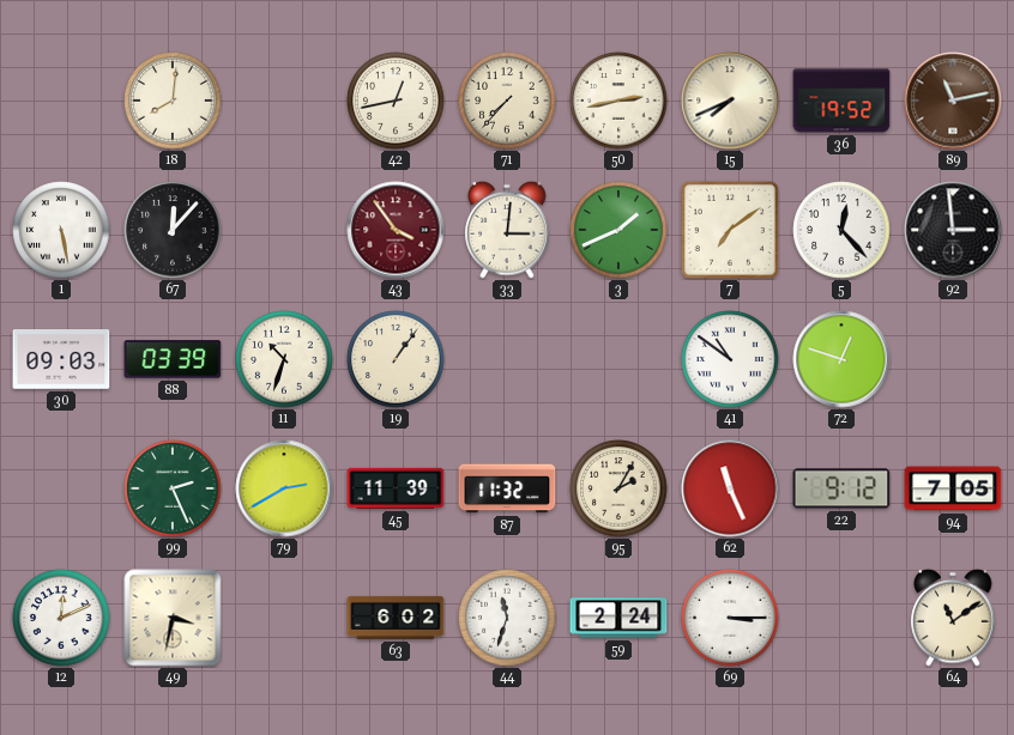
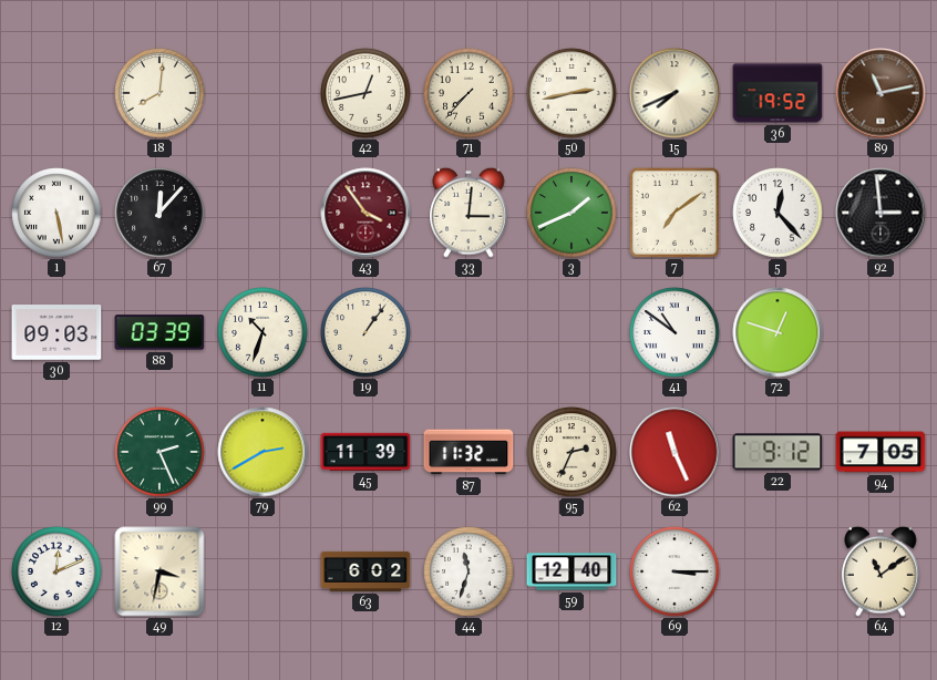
95: 2:05 -> 2:34 (572, 452)
59: 2:24 -> 12:40 (572, 571)
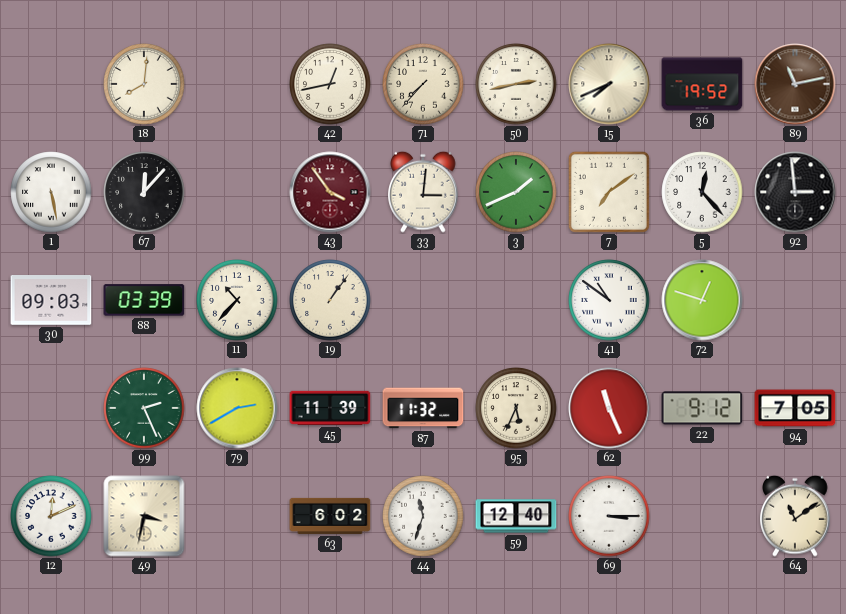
11: 10:33 -> 10:37 (237, 300)
95: 2:34 -> 5:34 (516, 408)
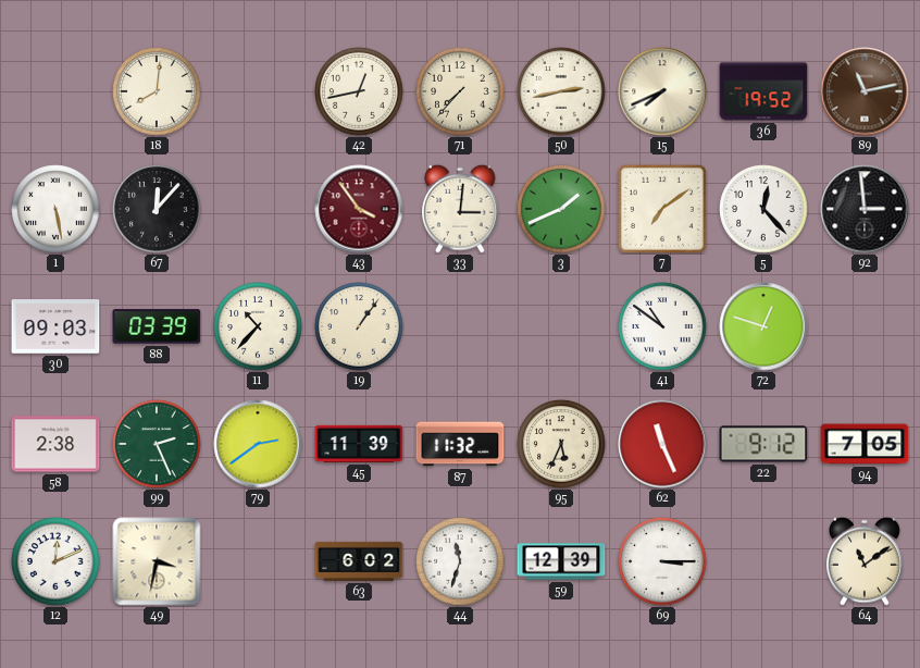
58: none -> 2:38 (55, 444)
79: 2:40 -> 2:39 (258, 444)
59: 12:40 -> 12:39 (561, 561)
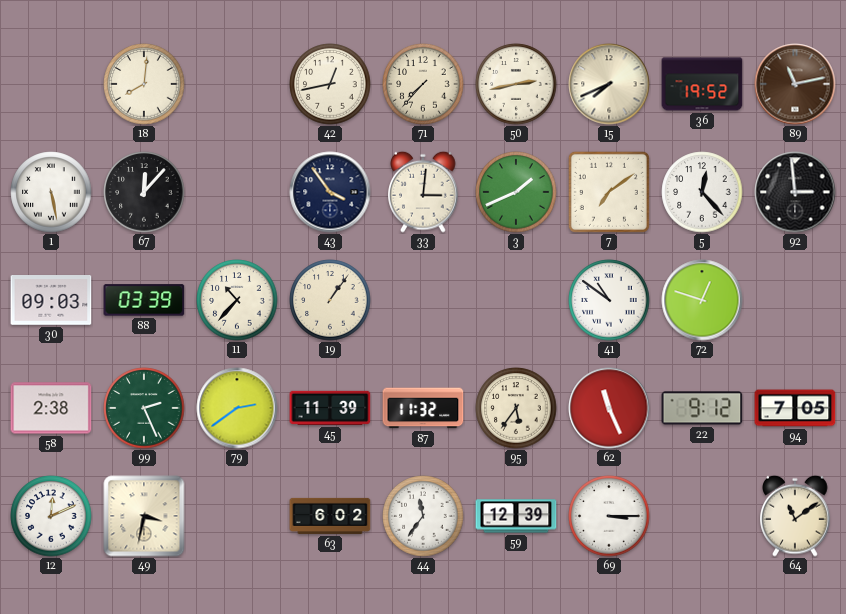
43 dial: burgundy -> navy (330, 192)
95: 5:34 -> 5:36 (516, 408)
44: 11:33 -> 11:36 (423, 516)
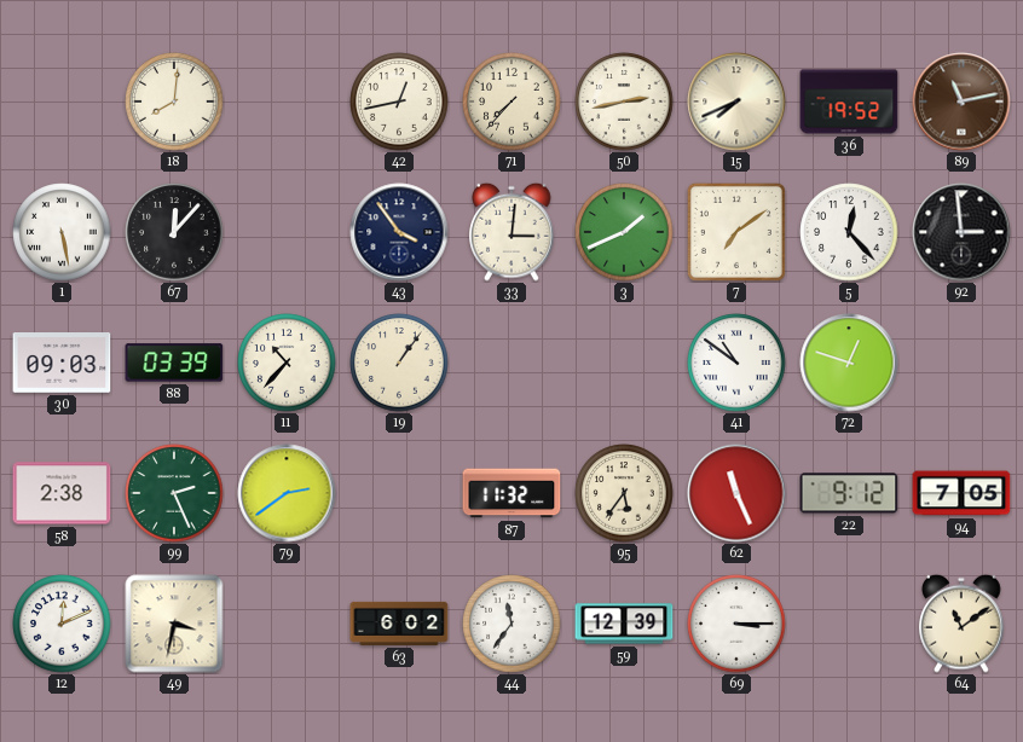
45: 11:39 -> none (330, 408)
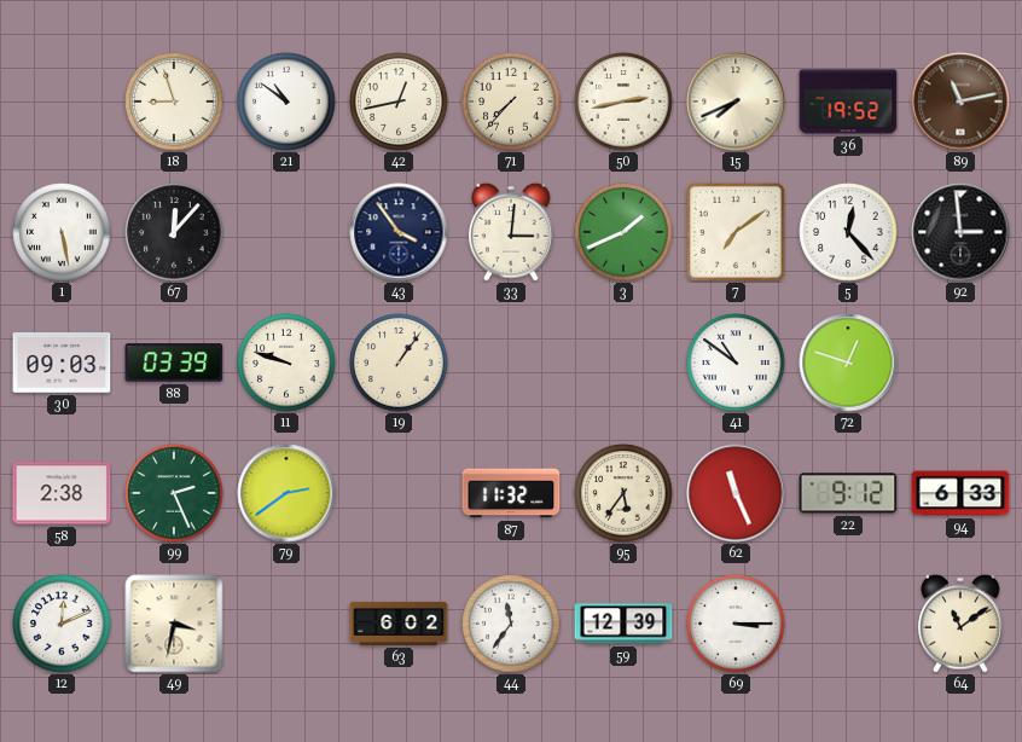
18: 8:01 -> 8:57 (174, 102)
21: none -> 10:51 (286, 102)
11: 10:37 -> 9:48 (286, 363)
94: 7:05 -> 6:33 (960, 493)
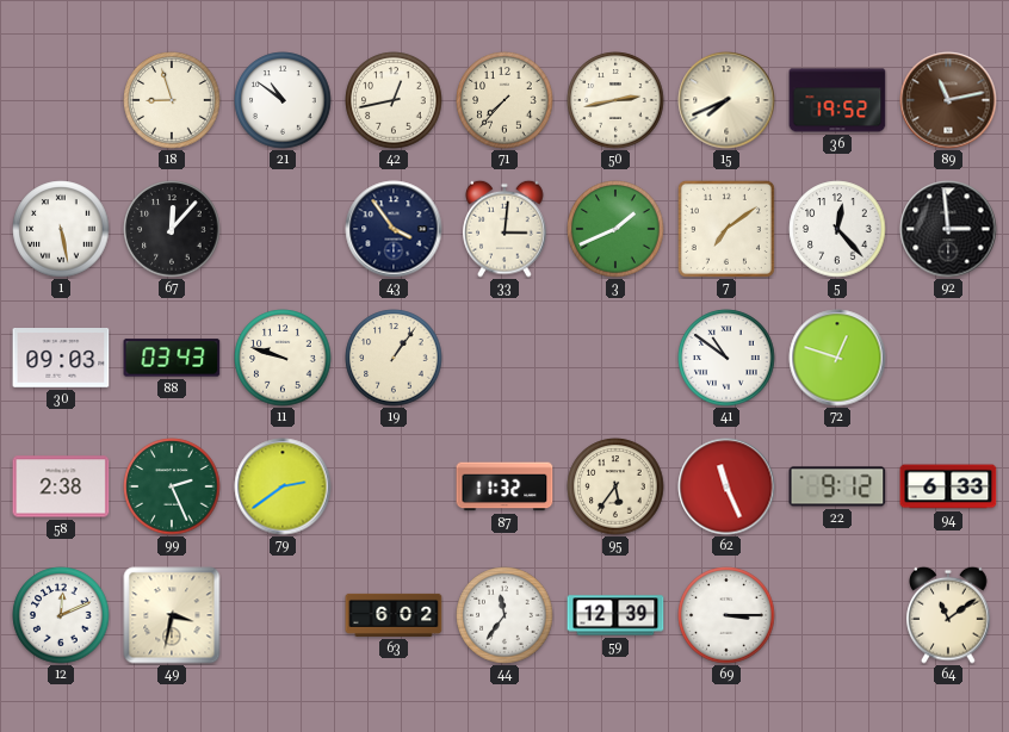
88: 03:39 -> 03:43 (172, 358)
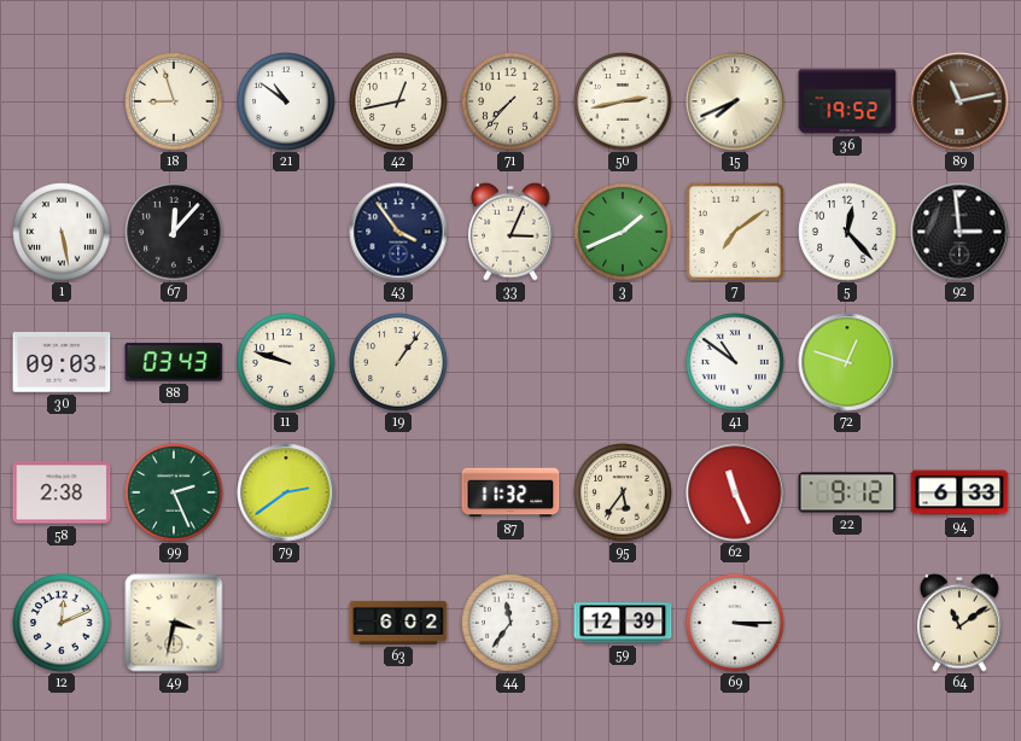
33: 3:01 -> 3:04 (510, 232)
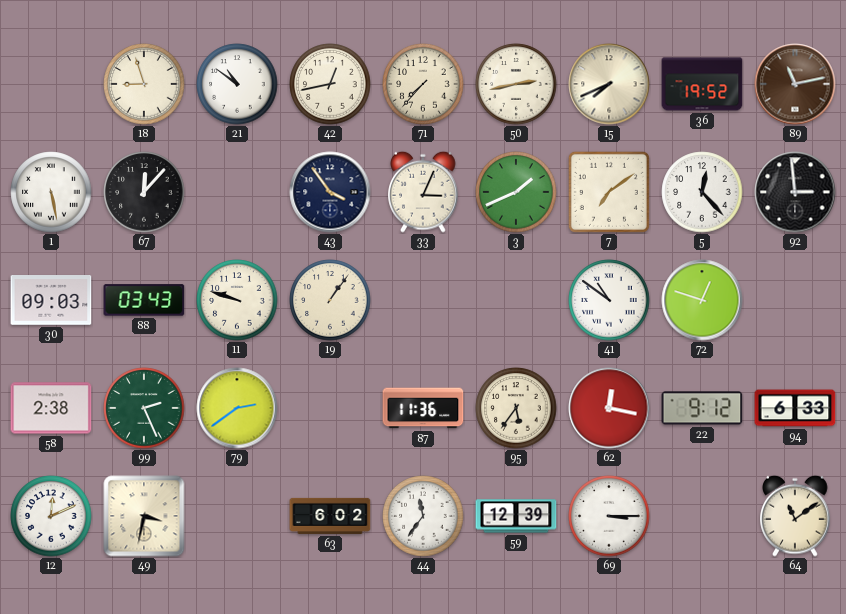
87: 11:32 -> 11:36 (423, 408)
62: 11:26 -> 12:17 (609, 408)
